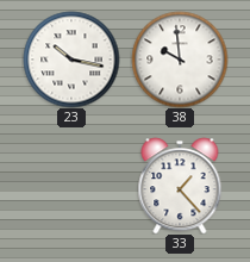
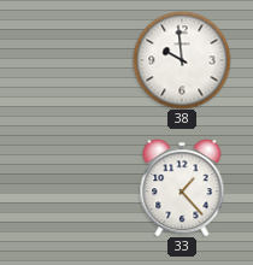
23: 10:17 -> none (71, 60)
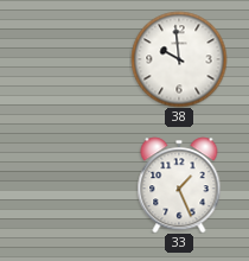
33: 1:23 -> 1:26 (179, 185)
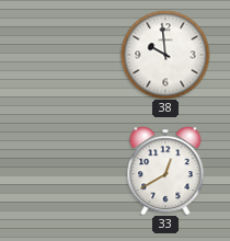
33: 1:26 -> 12:40 (165, 171)
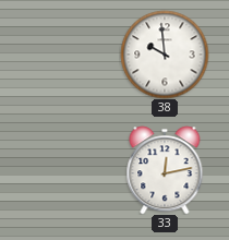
33: 12:40 -> 12:13 (165, 170)
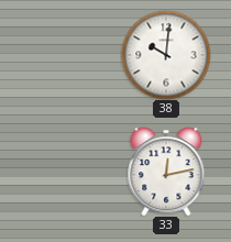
38: 9:59 -> 10:01 (166, 55)
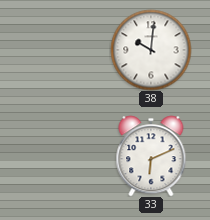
33: 12:13 -> 6:11 (151, 156)
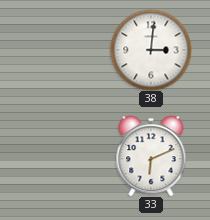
38: 10:01 -> 3:01 (151, 50)
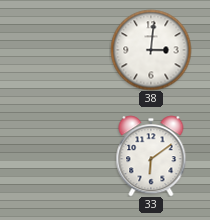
33: 6:11 -> 6:09 (151, 156)
